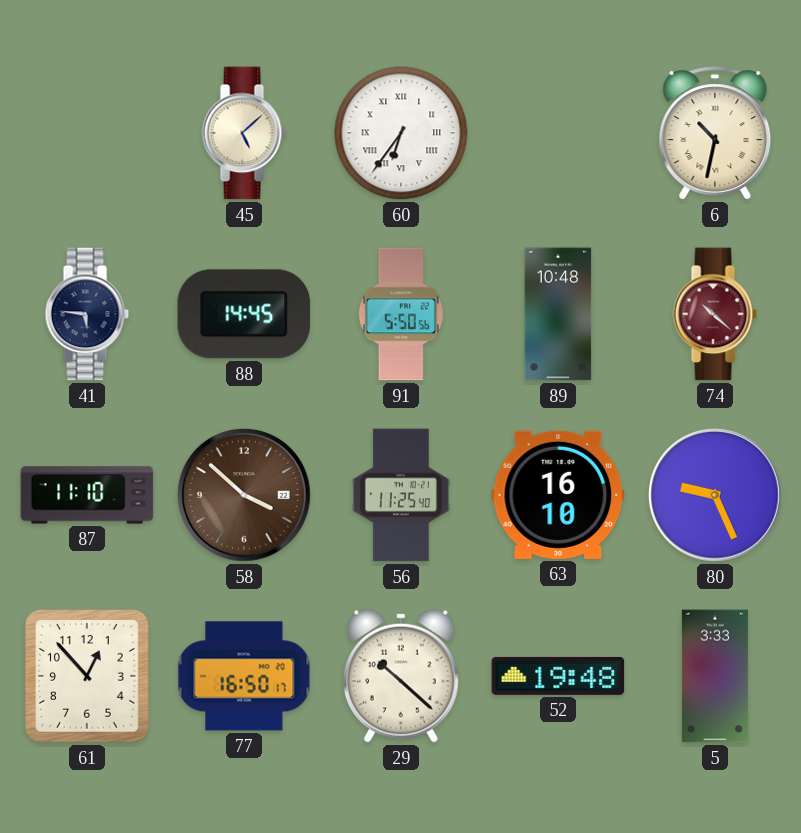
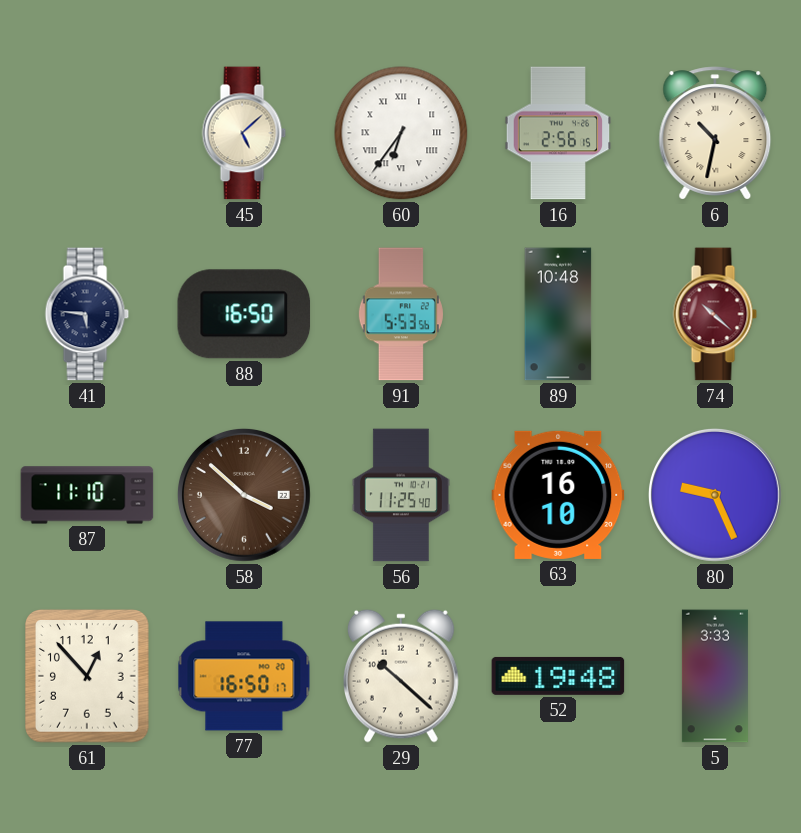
16: none -> 2:56 (558, 133)
88: 14:45 -> 16:50 (244, 314)
91: 5:50 -> 5:53 (401, 314)
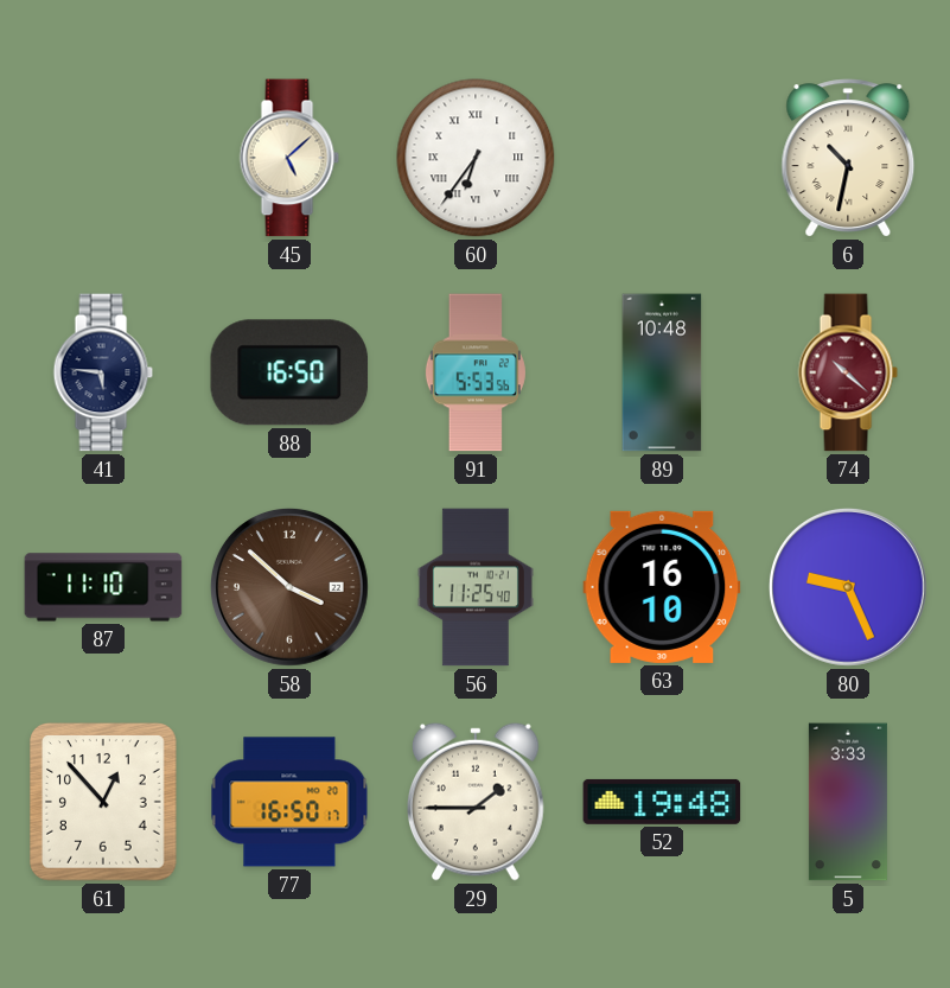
16: 2:56 -> none (558, 133)
29: 10:22 -> 1:45 (477, 802)
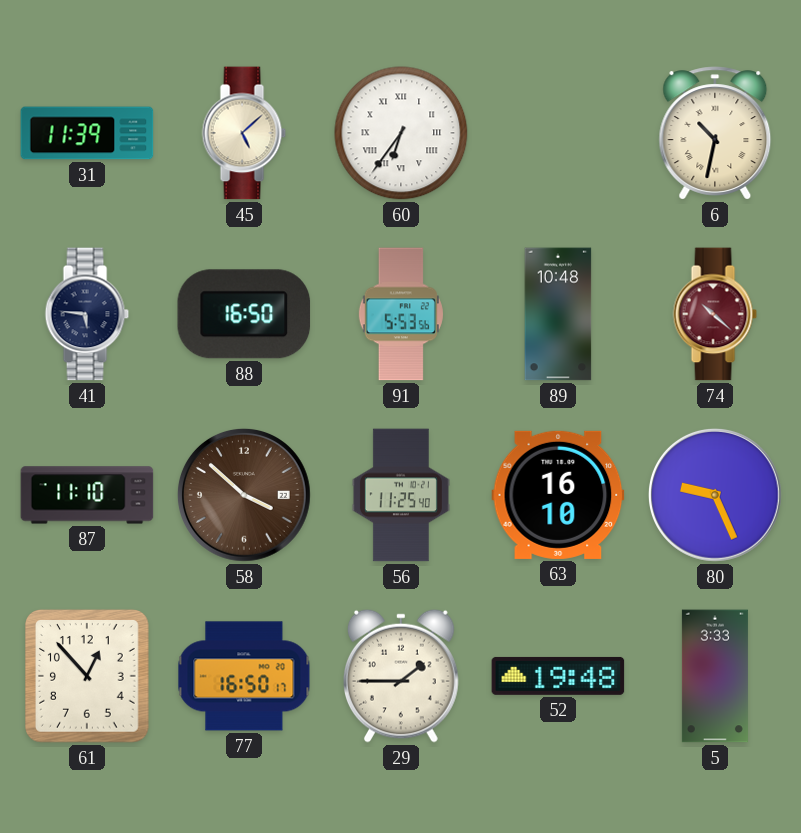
31: none -> 11:39 (87, 133)
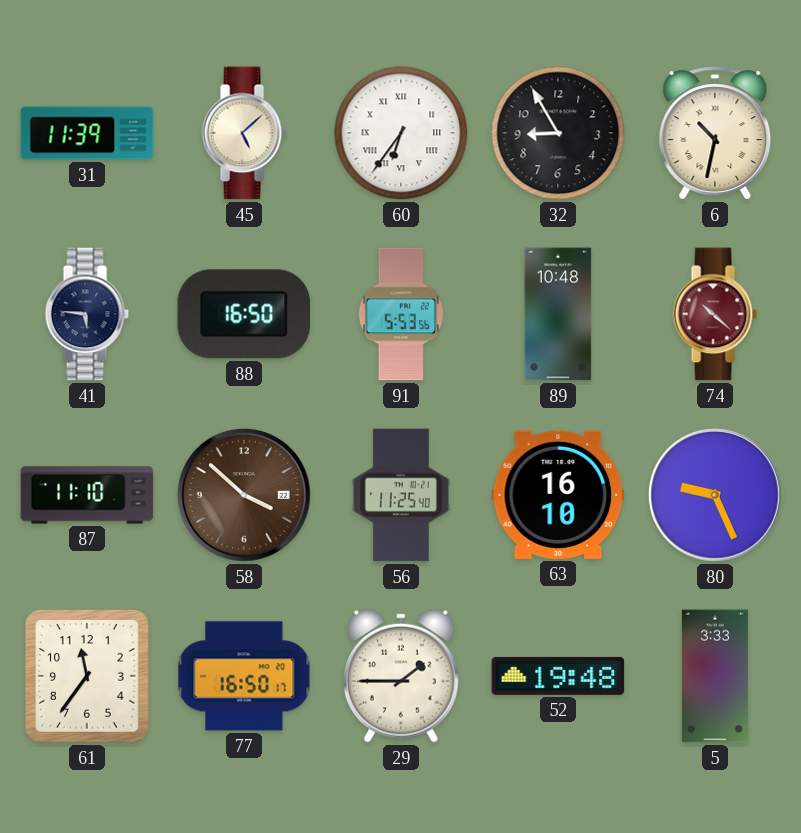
32: none -> 8:55 (558, 133)
61: 12:53 -> 11:36 (87, 676)
